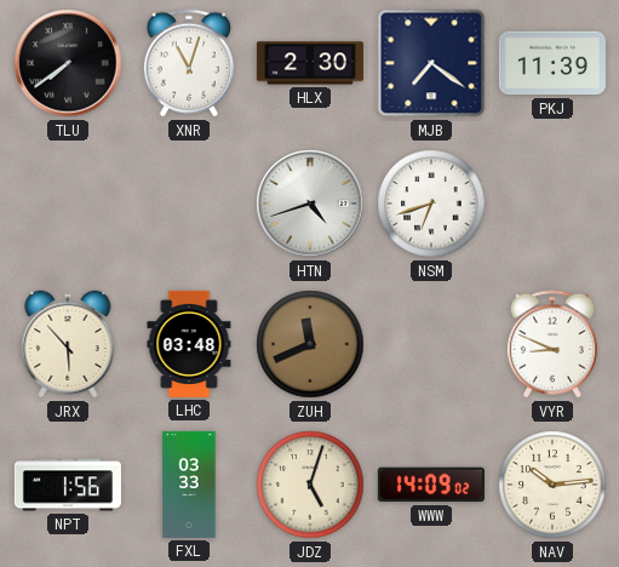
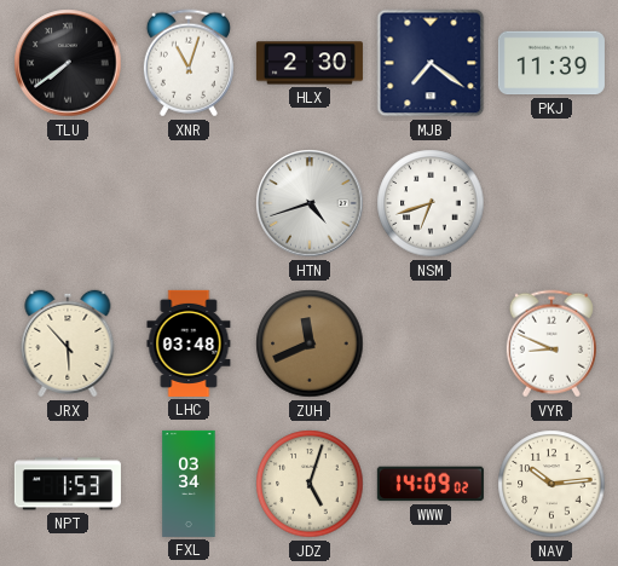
NPT: 1:56 -> 1:53 (68, 484)
FXL: 03:33 -> 03:34 (189, 484)
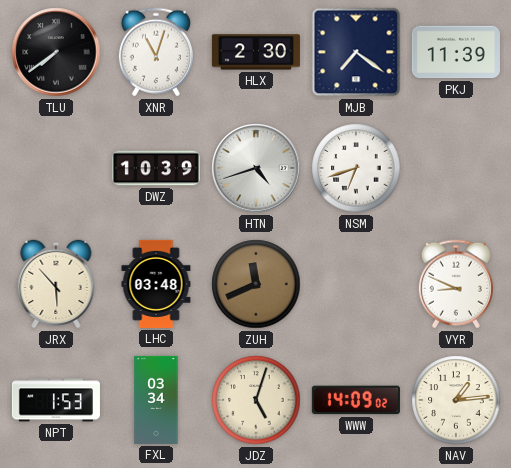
DWZ: none -> 10:39 (156, 168)
NAV: 10:14 -> 1:14 (456, 400)
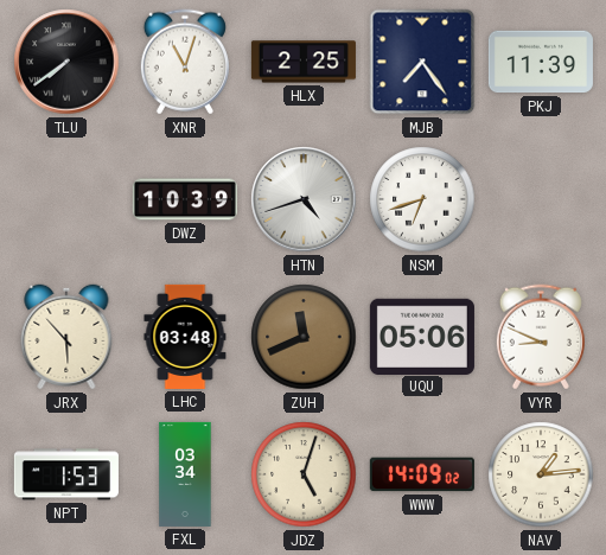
HLX: 2:30 -> 2:25 (304, 62)
MJB: 7:21 -> 7:24 (422, 62)
UQU: none -> 05:06 (422, 336)
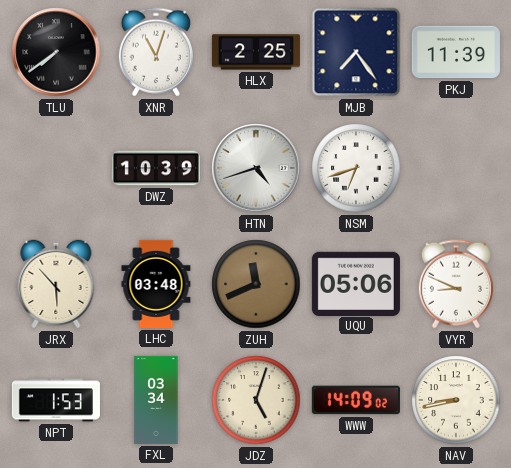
NAV: 1:14 -> 8:43 (456, 400)
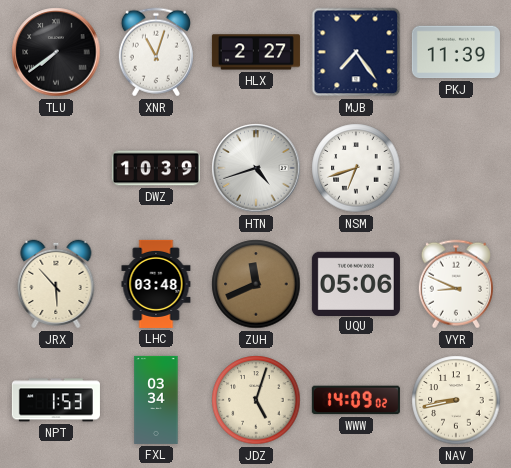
HLX: 2:25 -> 2:27 (256, 52)
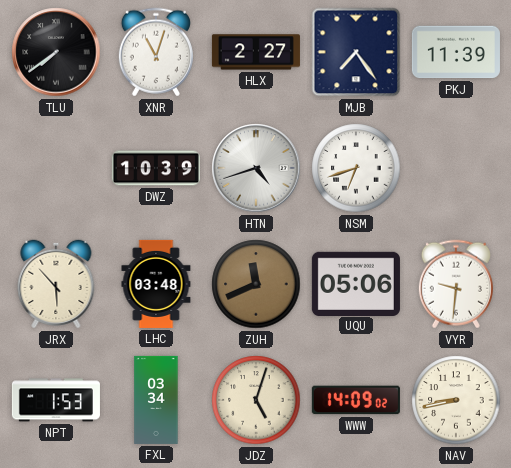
VYR: 8:49 -> 9:31 (456, 284)
